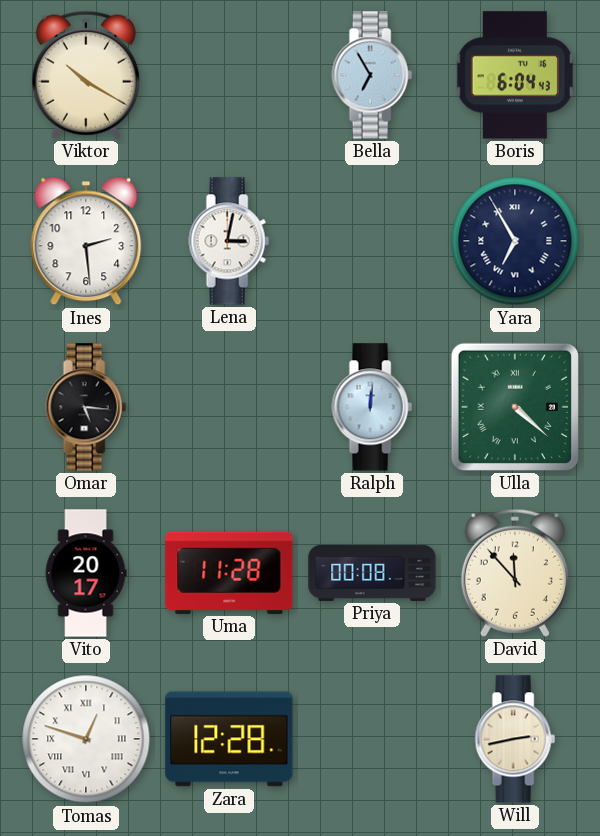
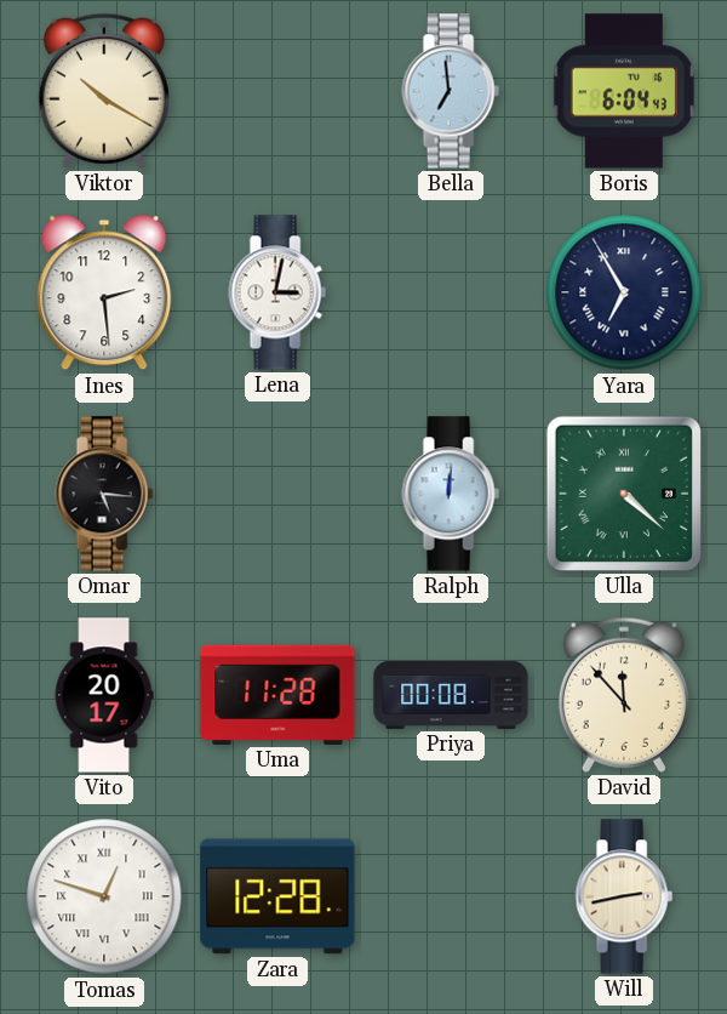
Bella: 6:55 -> 6:59 (451, 91)
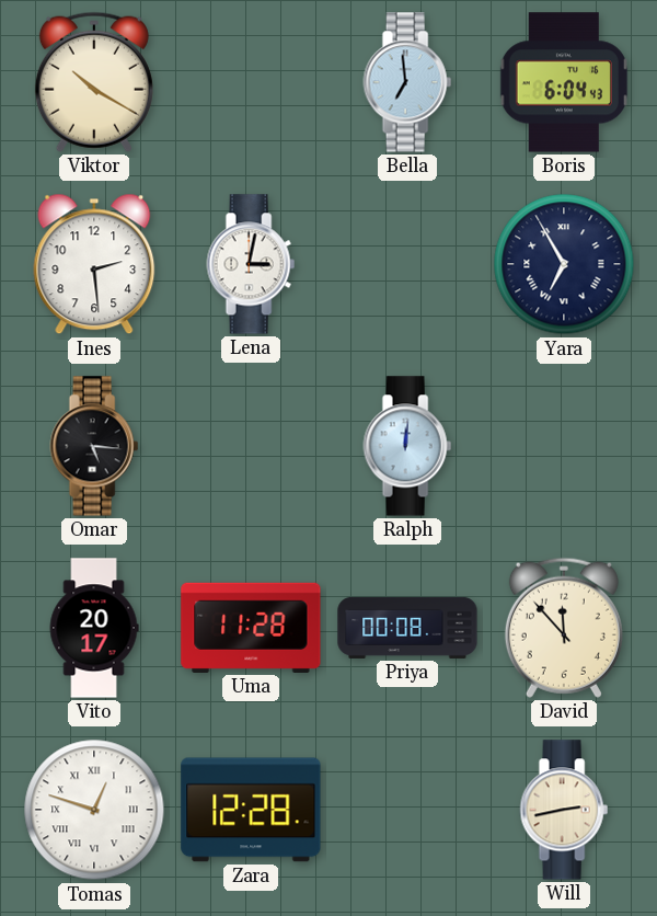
Ulla: 4:22 -> none (624, 494)
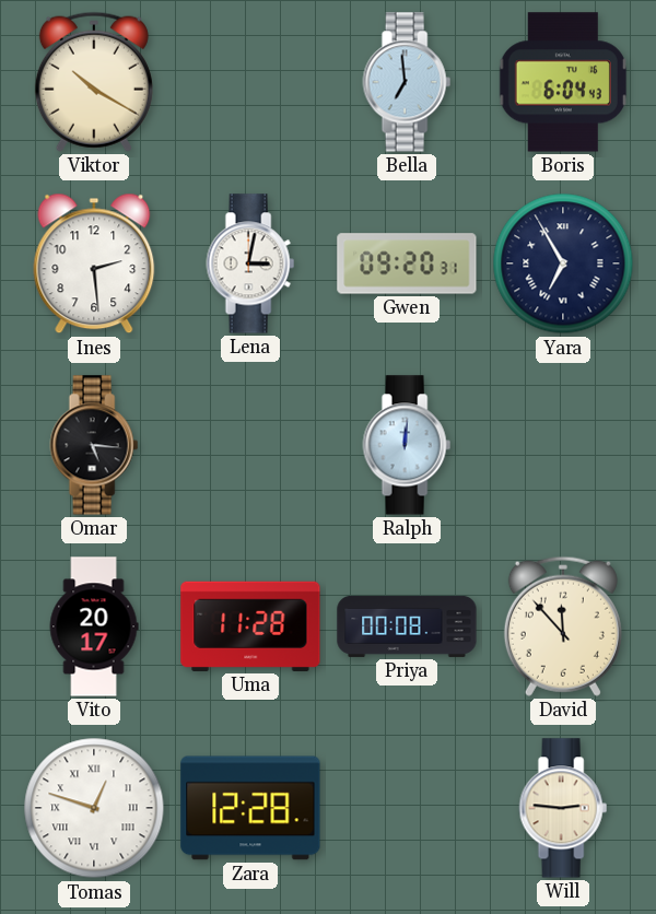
Gwen: none -> 09:20 (407, 263)
Will: 2:43 -> 2:46 (563, 808)
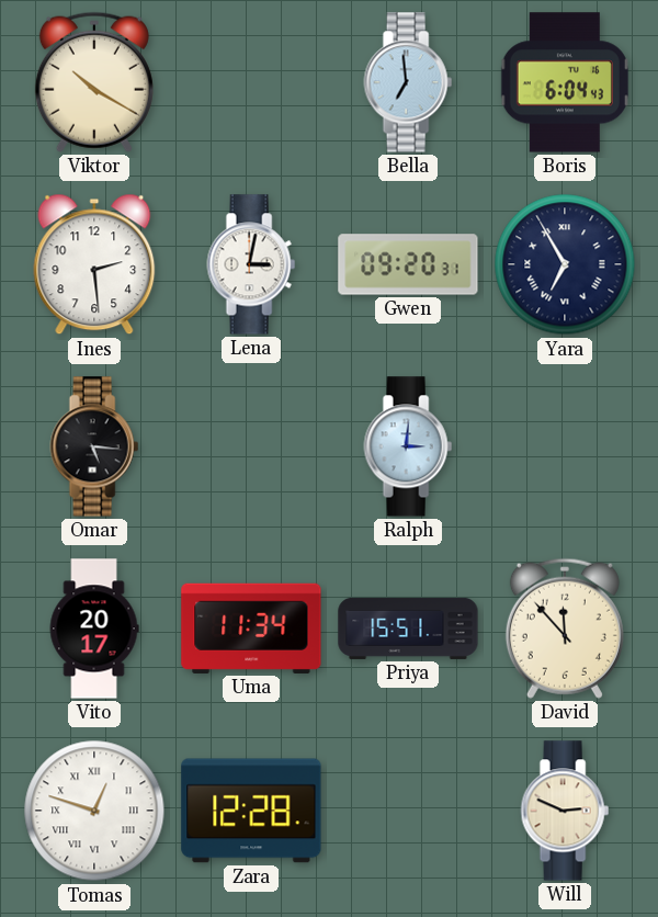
Ralph: 12:01 -> 3:01 (408, 446)
Uma: 11:28 -> 11:34 (251, 629)
Priya: 00:08 -> 15:51 (408, 629)
Will: 2:46 -> 2:49 (565, 811)
